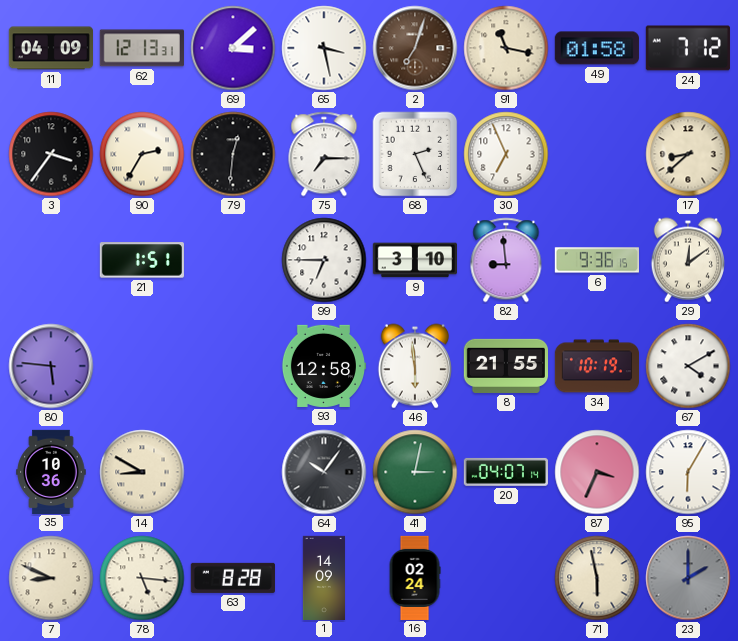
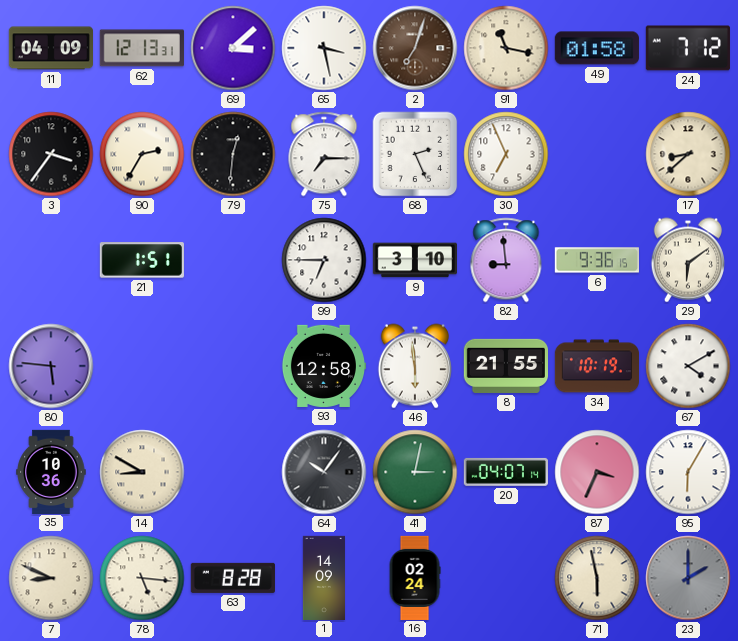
29: 12:09 -> 6:09 (688, 260)
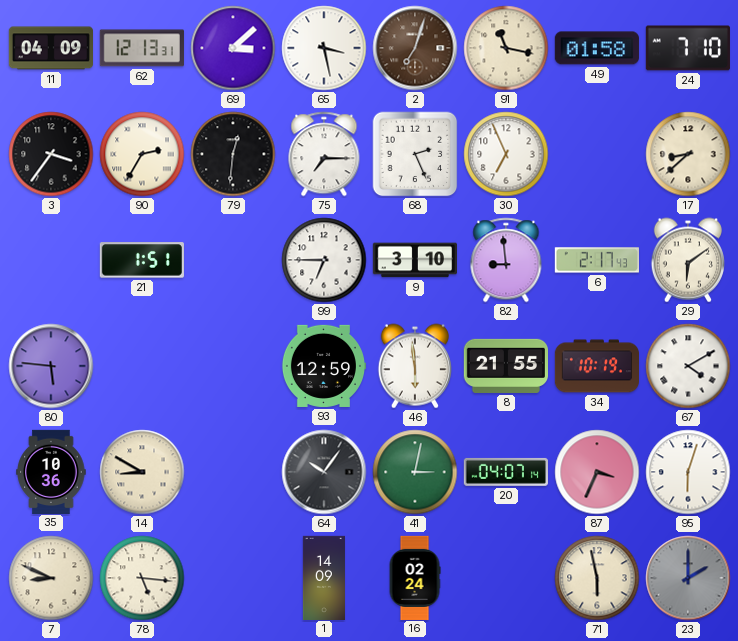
24: 7:12 -> 7:10 (688, 48)
6: 9:36 -> 2:17 (596, 260)
93: 12:58 -> 12:59 (323, 366)
95: 6:05 -> 6:03 (688, 472)
63: 8:28 -> none (233, 578)
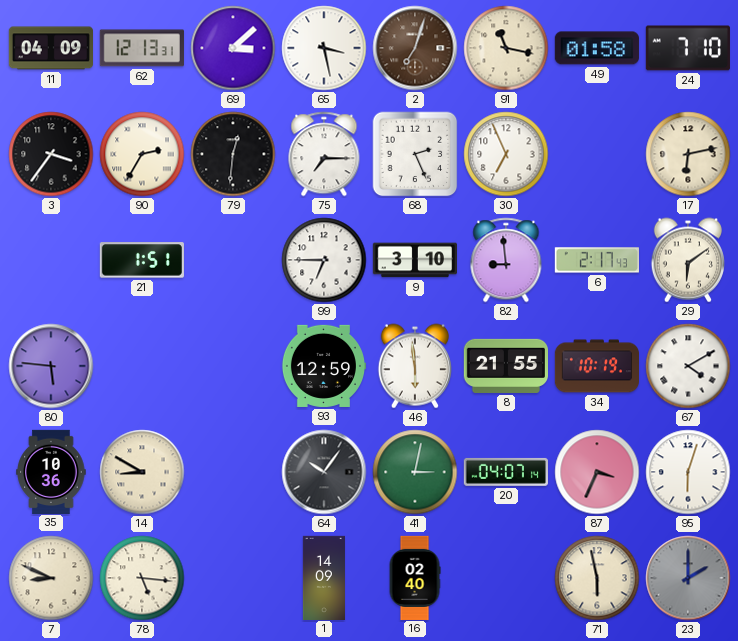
17: 8:38 -> 6:13 (688, 154)
16: 02:24 -> 02:40 (415, 577)
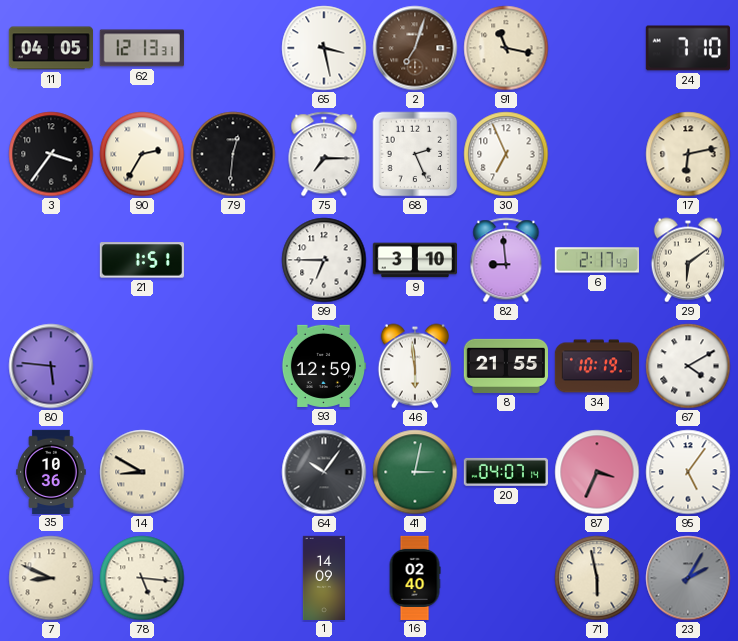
11: 04:09 -> 04:05 (50, 48)
69: 3:08 -> none (233, 48)
49: 01:58 -> none (597, 48)
95: 6:03 -> 5:06 (688, 472)
23: 2:00 -> 2:05 (688, 578)
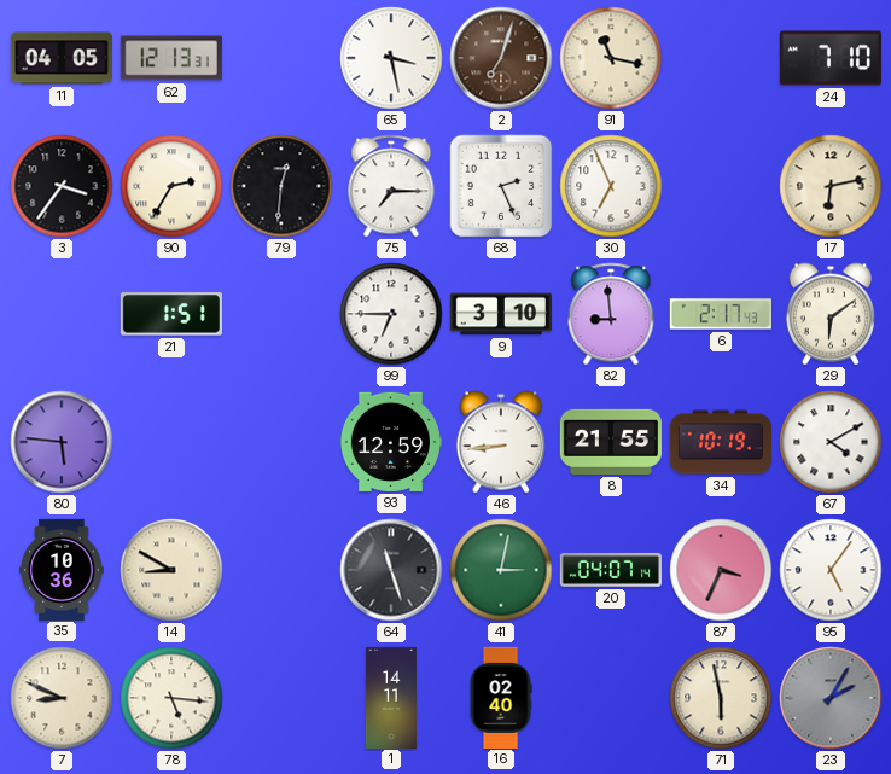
46: 5:59 -> 8:44 (501, 442)
64: 10:06 -> 11:27 (391, 570)
1: 14:09 -> 14:11 (391, 697)
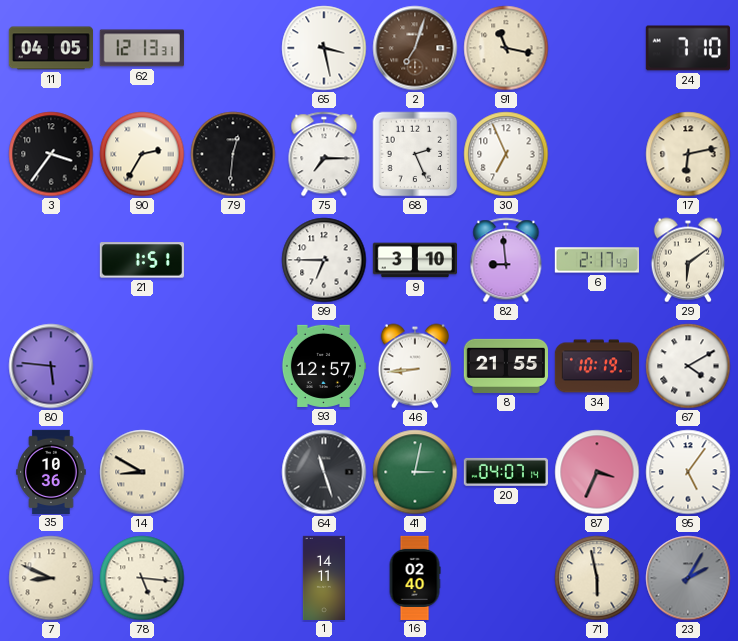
93: 12:59 -> 12:57 (323, 366)
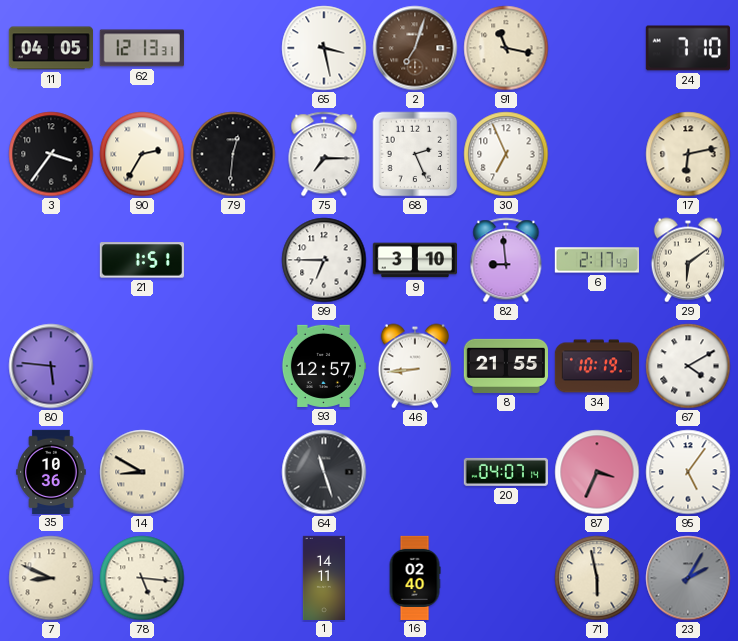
41: 3:02 -> none (415, 472)
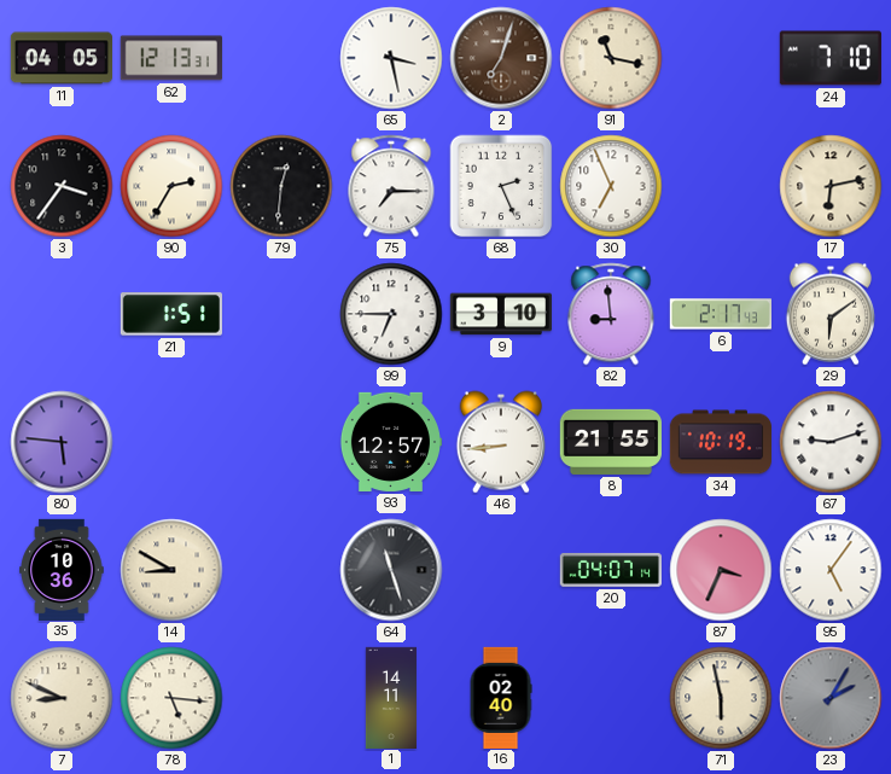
67: 4:10 -> 9:12 (831, 442)
